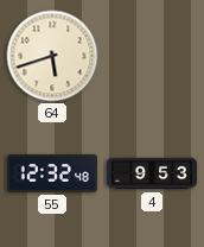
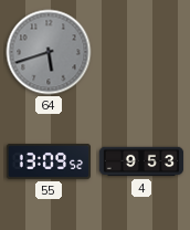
64 dial: cream -> grey (49, 52)
55: 12:32 -> 13:09 (49, 161)
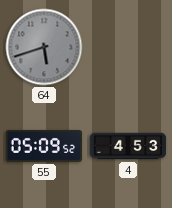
55: 13:09 -> 05:09 (44, 146)
4: 9:53 -> 4:53 (128, 146)
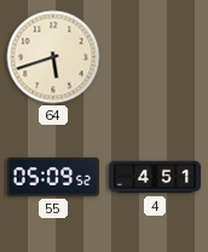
64 dial: grey -> cream (53, 57)
4: 4:53 -> 4:51 (155, 177)
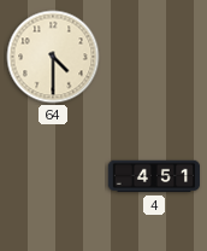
64: 5:42 -> 4:30 (53, 57)
55: 05:09 -> none (53, 177)
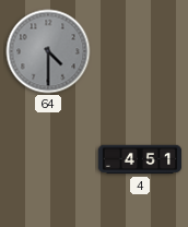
64 dial: cream -> grey (48, 51)
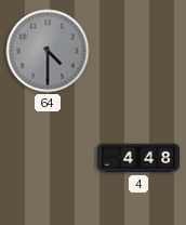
4: 4:51 -> 4:48 (138, 158)
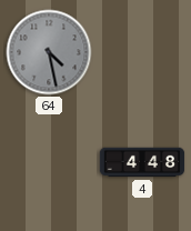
64: 4:30 -> 4:28 (49, 52)
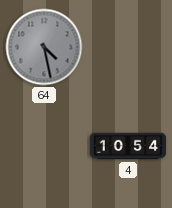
4: 4:48 -> 10:54 (128, 146)
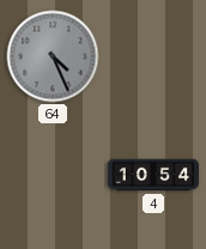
64: 4:28 -> 4:26 (53, 56)
